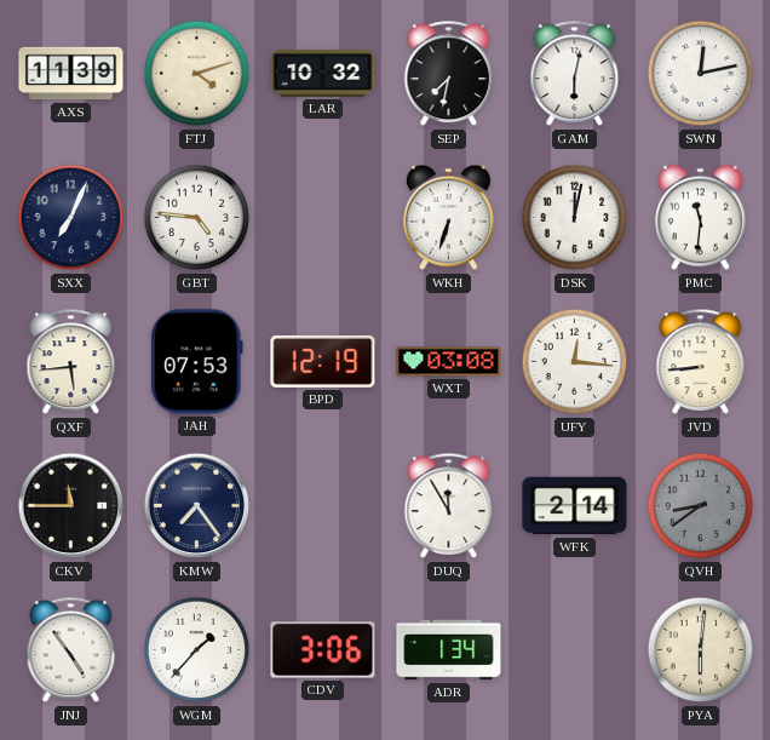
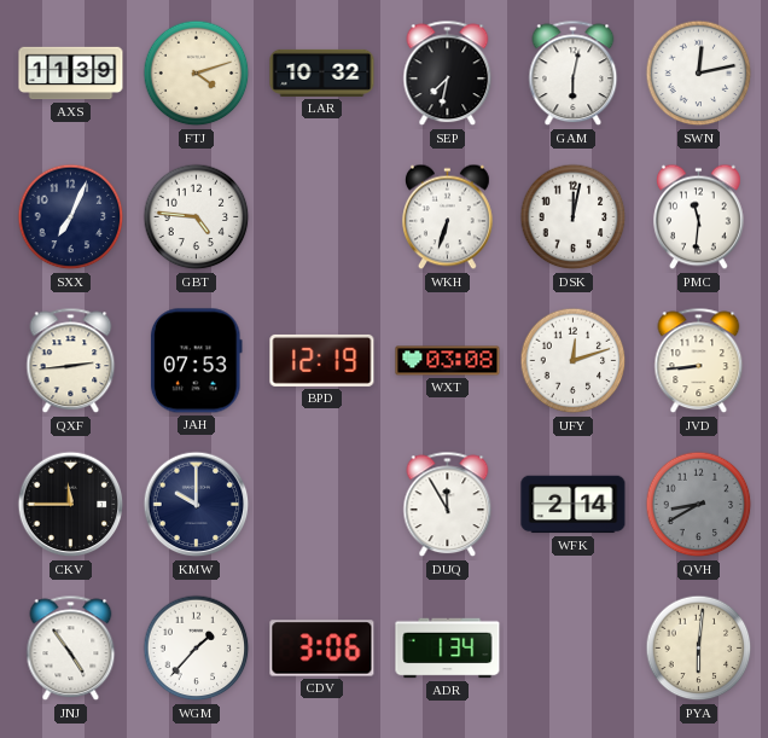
QXF: 5:44 -> 2:44 (71, 361)
UFY: 12:16 -> 12:12 (574, 361)
KMW: 7:24 -> 10:00 (197, 505)
QVH: 8:39 -> 8:40 (699, 505)
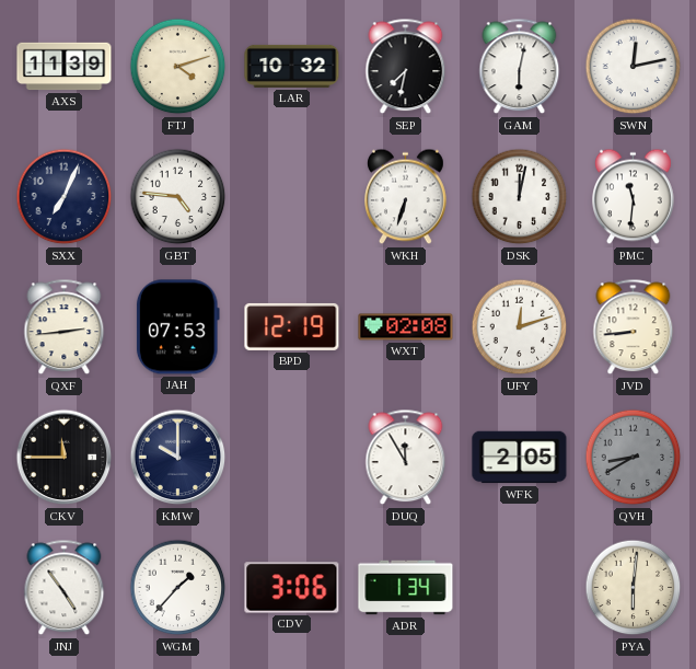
WXT: 03:08 -> 02:08 (406, 327)
WFK: 2:14 -> 2:05 (520, 458)
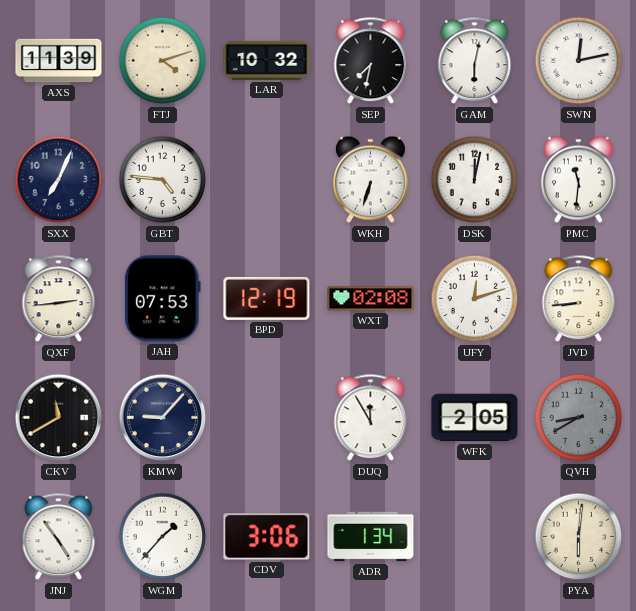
CKV: 11:45 -> 11:40 (59, 418)
KMW: 10:00 -> 9:07 (163, 418)
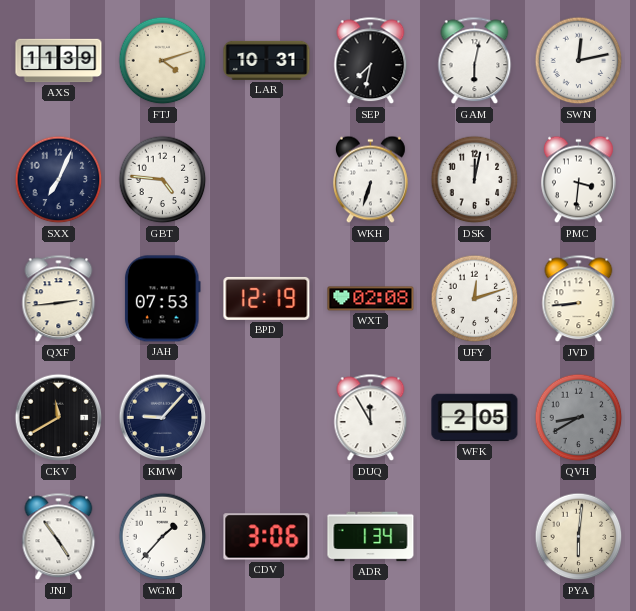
LAR: 10:32 -> 10:31 (267, 60)
PMC: 11:31 -> 3:31 (579, 180)
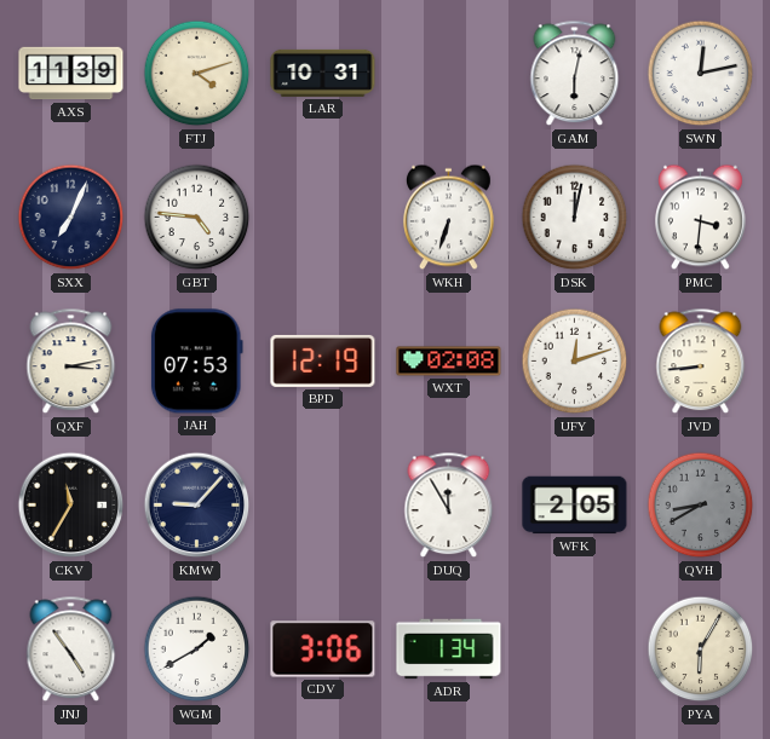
SEP: 7:32 -> none (371, 61)
QXF: 2:44 -> 3:13 (71, 362)
CKV: 11:40 -> 11:35 (71, 506)
WGM: 1:37 -> 1:40 (197, 649)
PYA: 6:01 -> 6:05 (701, 649)
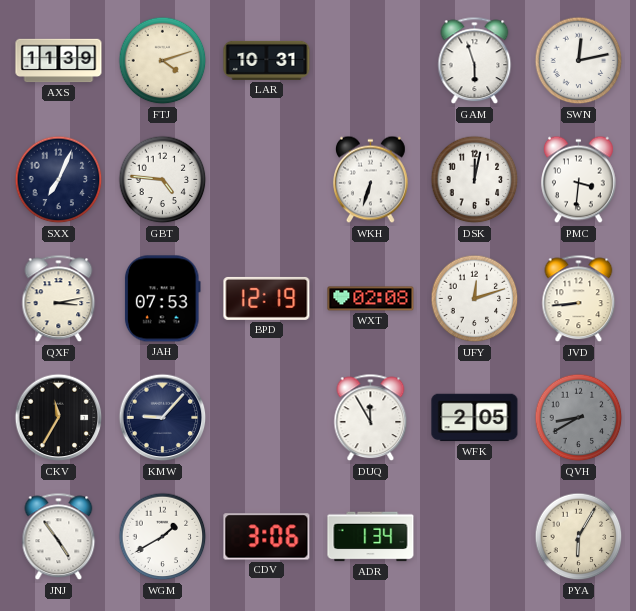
GAM: 6:02 -> 5:57 (475, 61)
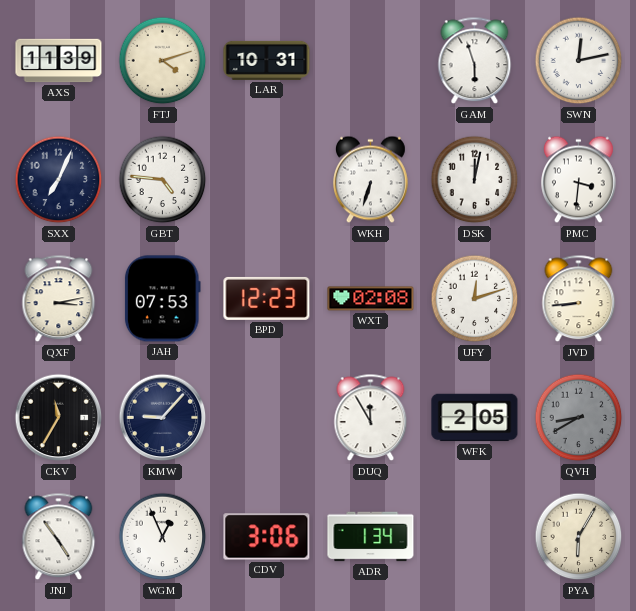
BPD: 12:19 -> 12:23 (267, 298)
WGM: 1:40 -> 12:56 (163, 537)
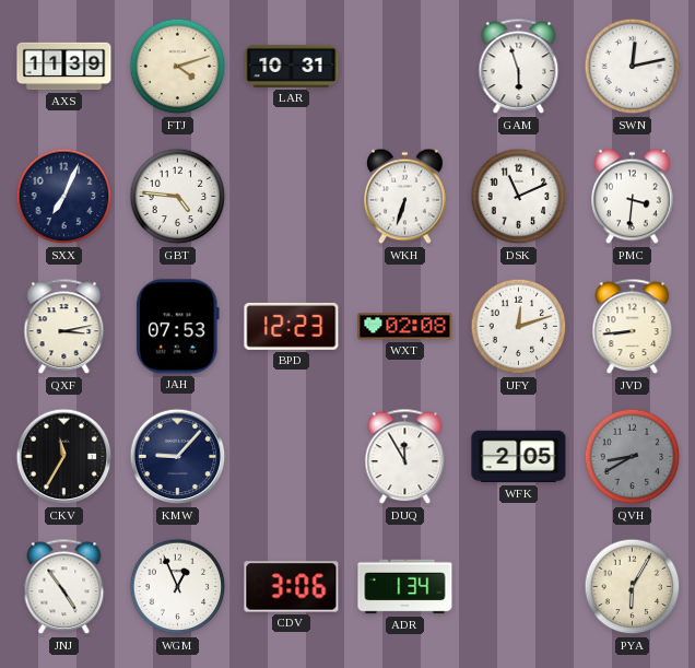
DSK: 12:02 -> 11:11 (519, 197)
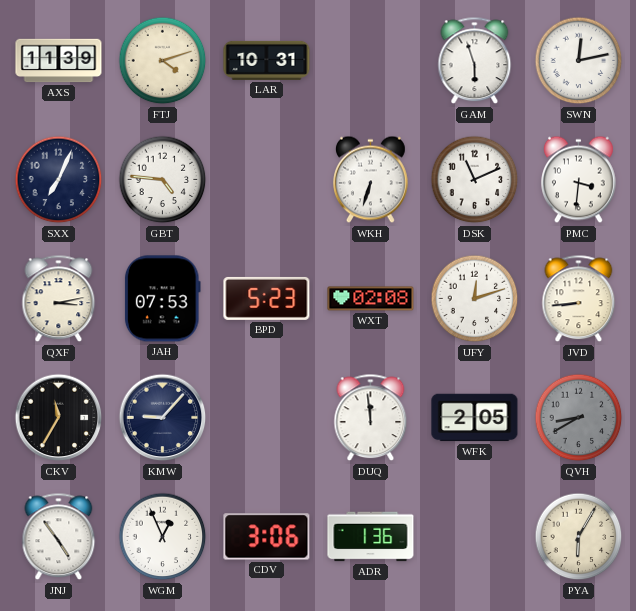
BPD: 12:23 -> 5:23 (267, 298)
DUQ: 11:55 -> 11:59 (371, 418)
ADR: 1:34 -> 1:36 (371, 537)
